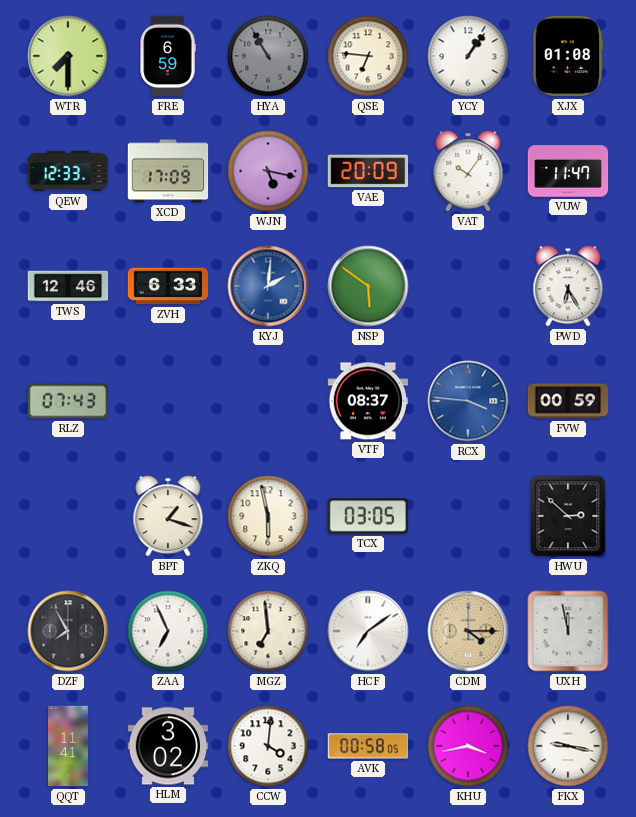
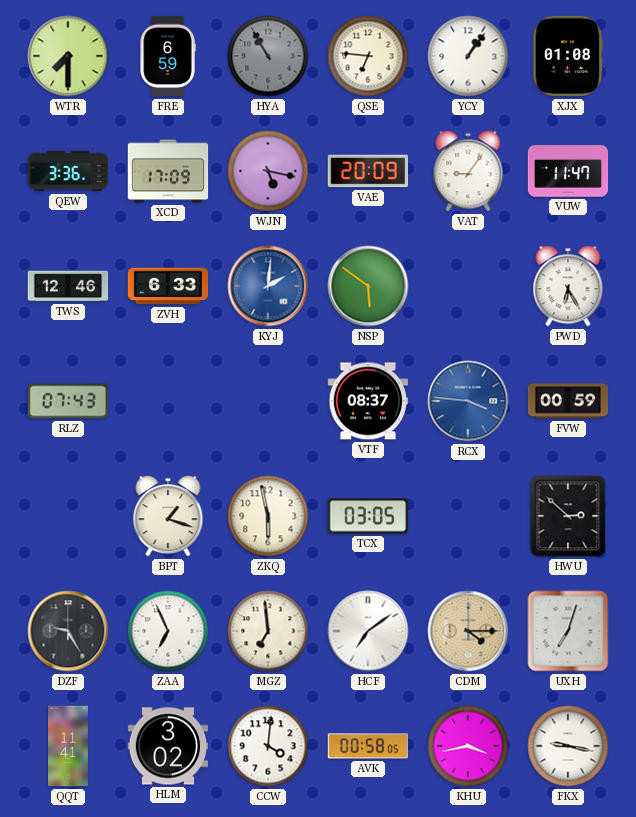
QEW: 12:33 -> 3:36 (68, 171)
VAT: 10:06 -> 9:06 (468, 171)
DZF: 7:55 -> 9:25 (68, 631)
UXH: 11:58 -> 7:03 (568, 631)
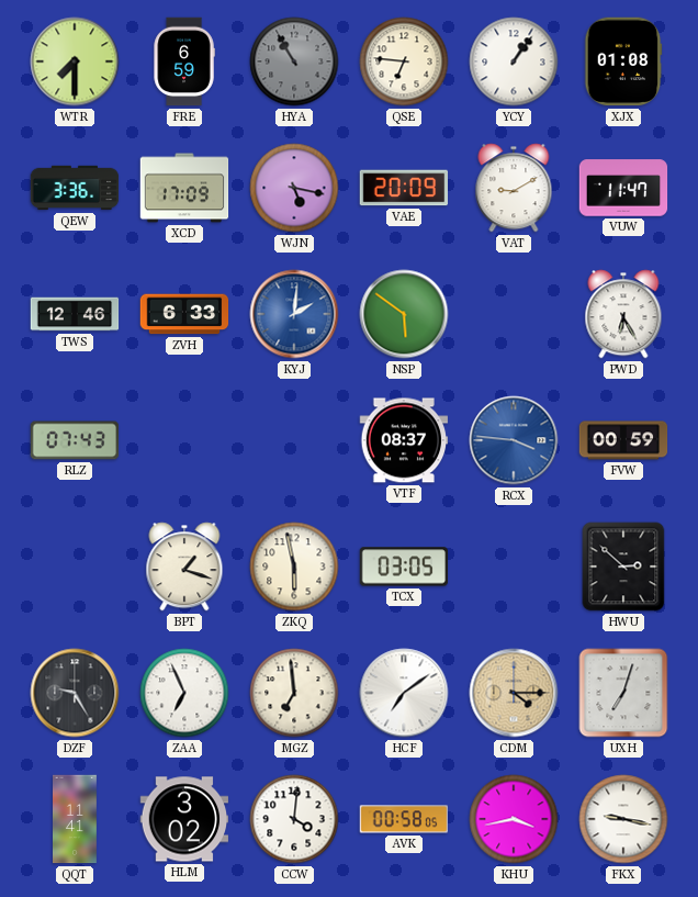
VAT: 9:06 -> 9:10 (514, 188)
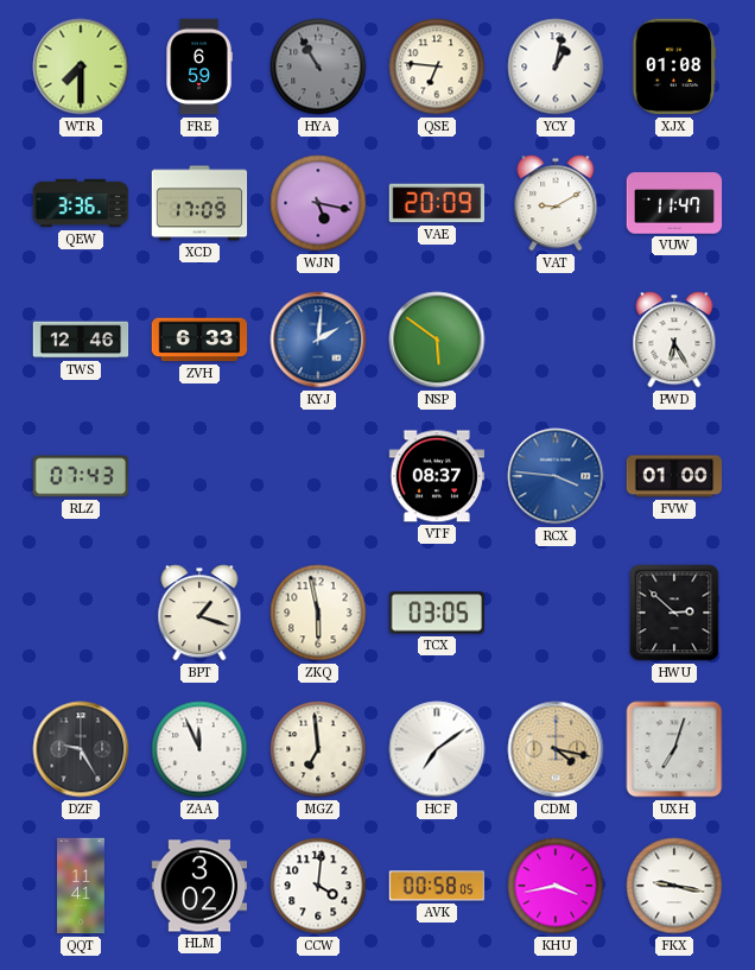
YCY: 1:06 -> 1:02 (556, 66)
FVW: 00:59 -> 01:00 (674, 476)
ZAA: 6:56 -> 11:56 (199, 749)
CDM: 4:15 -> 4:17 (556, 749)
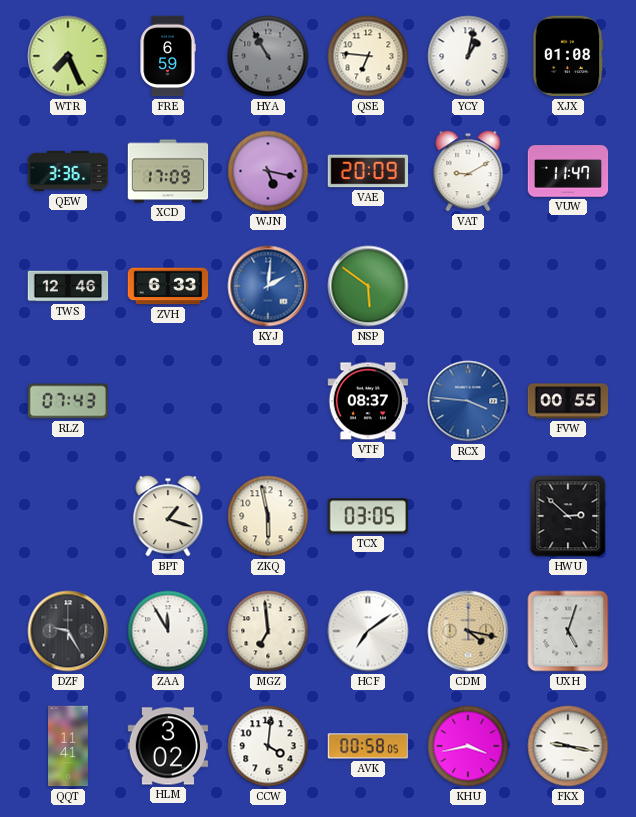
WTR: 7:30 -> 7:26 (68, 56)
PWD: 6:25 -> none (674, 340)
FVW: 01:00 -> 00:55 (568, 401)
ZAA: 11:56 -> 11:55 (168, 631)
UXH: 7:03 -> 5:03 (568, 631)
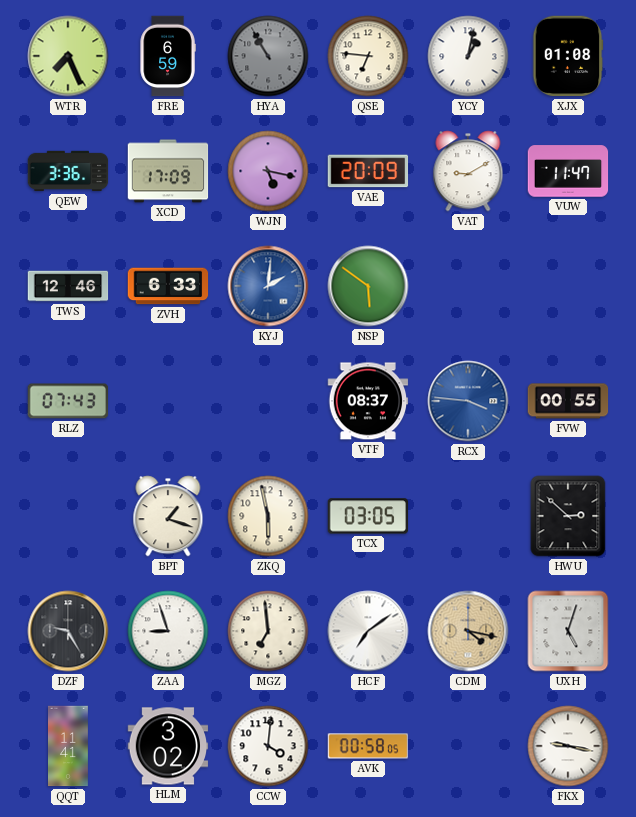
ZAA: 11:55 -> 8:57 (168, 631)
KHU: 3:43 -> none (468, 746)
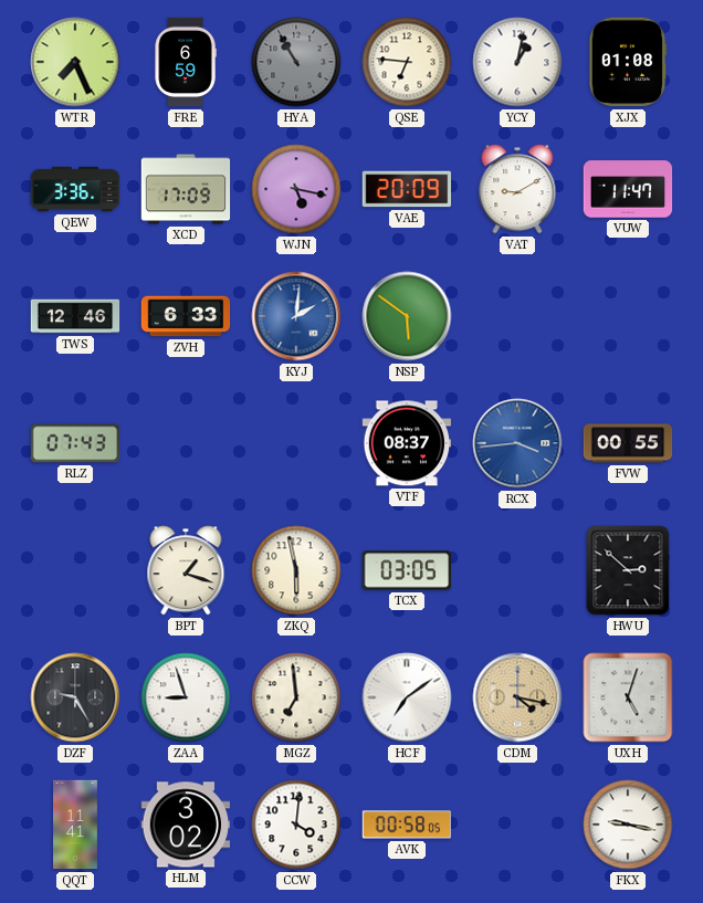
RCX: 3:46 -> 3:44 (517, 443)
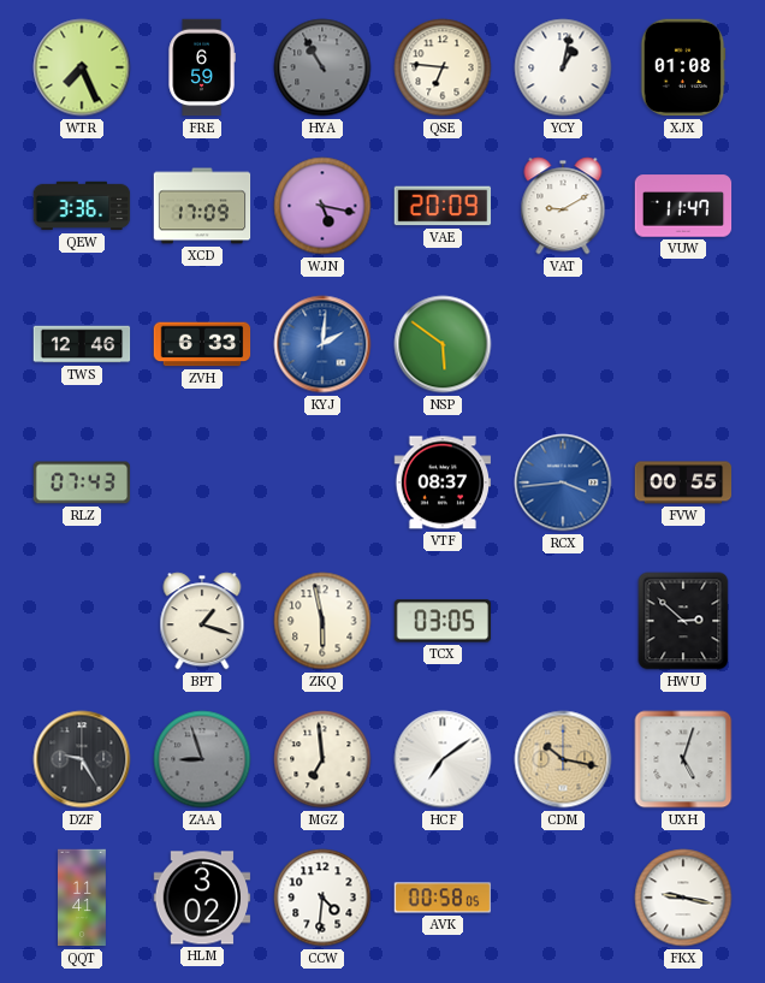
ZAA dial: white -> grey (202, 759)
CDM: 4:17 -> 10:17 (563, 759)
CCW: 4:01 -> 4:31 (322, 898)
